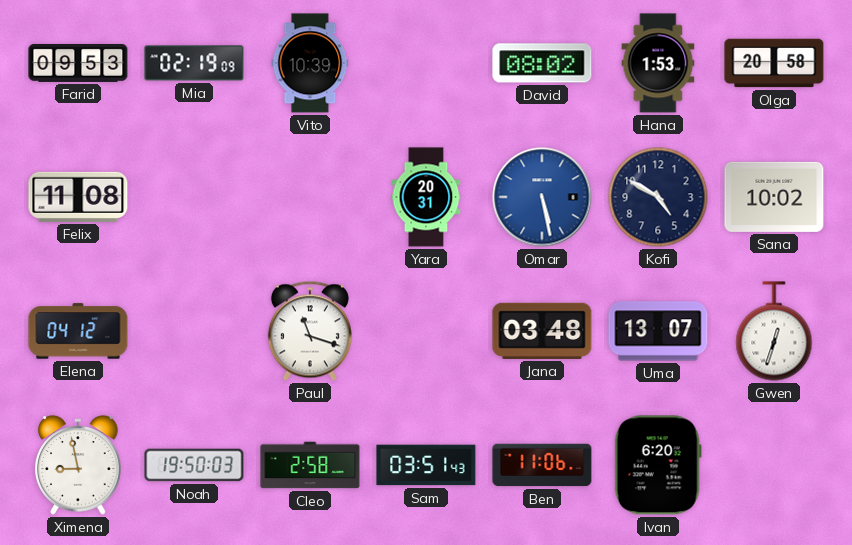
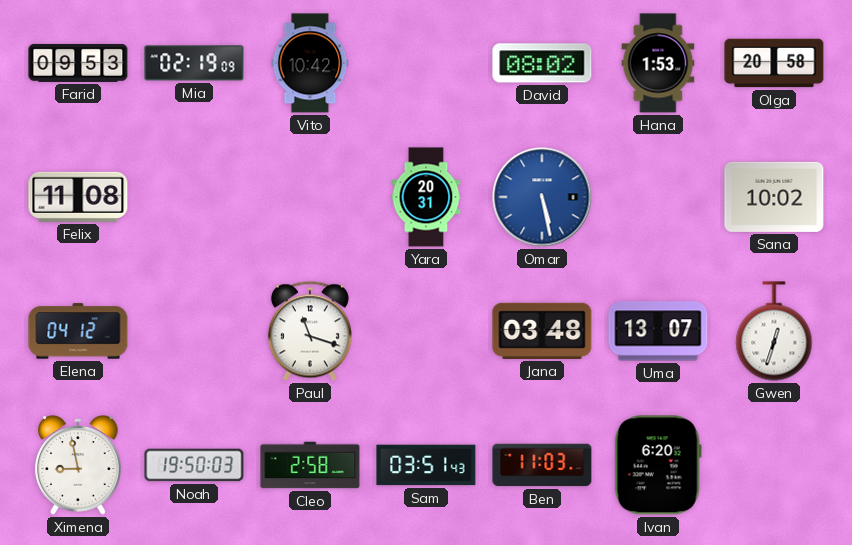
Vito: 10:39 -> 10:42 (310, 63)
Kofi: 4:50 -> none (658, 197)
Ben: 11:06 -> 11:03 (542, 465)
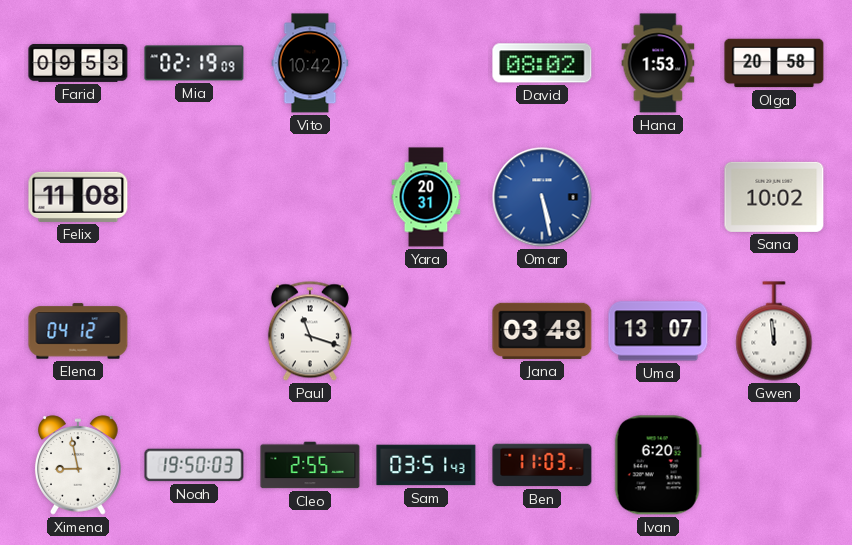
Gwen: 12:33 -> 11:59 (774, 331)
Cleo: 2:58 -> 2:55 (310, 465)
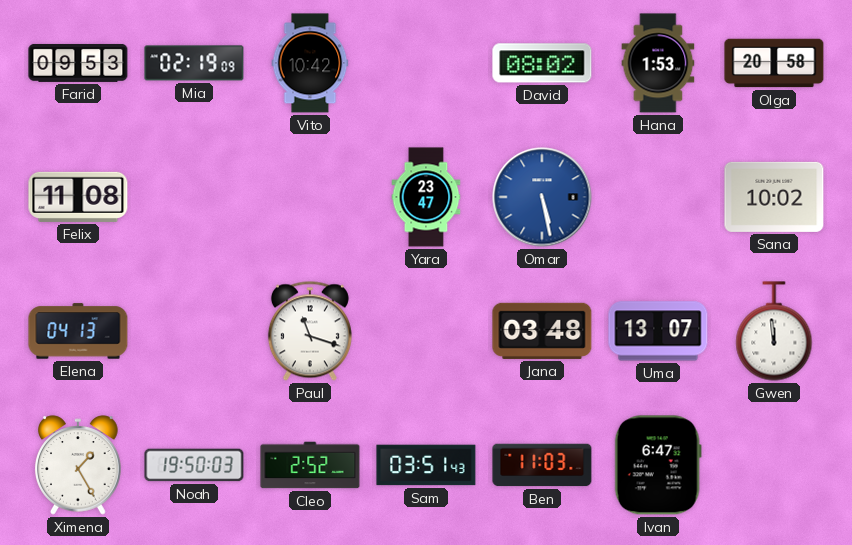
Yara: 20:31 -> 23:47 (426, 197)
Elena: 04:12 -> 04:13 (78, 331)
Ximena: 8:58 -> 1:25 (78, 465)
Cleo: 2:55 -> 2:52 (310, 465)
Ivan: 6:20 -> 6:47 (658, 465)
